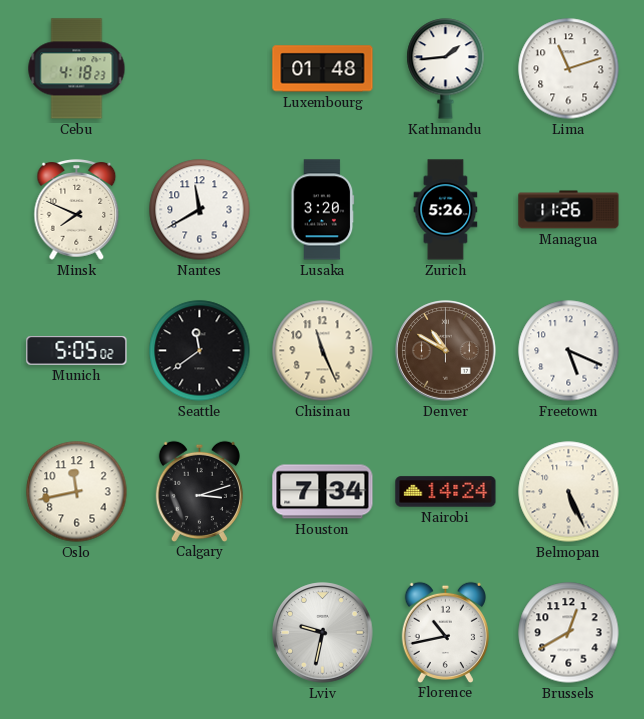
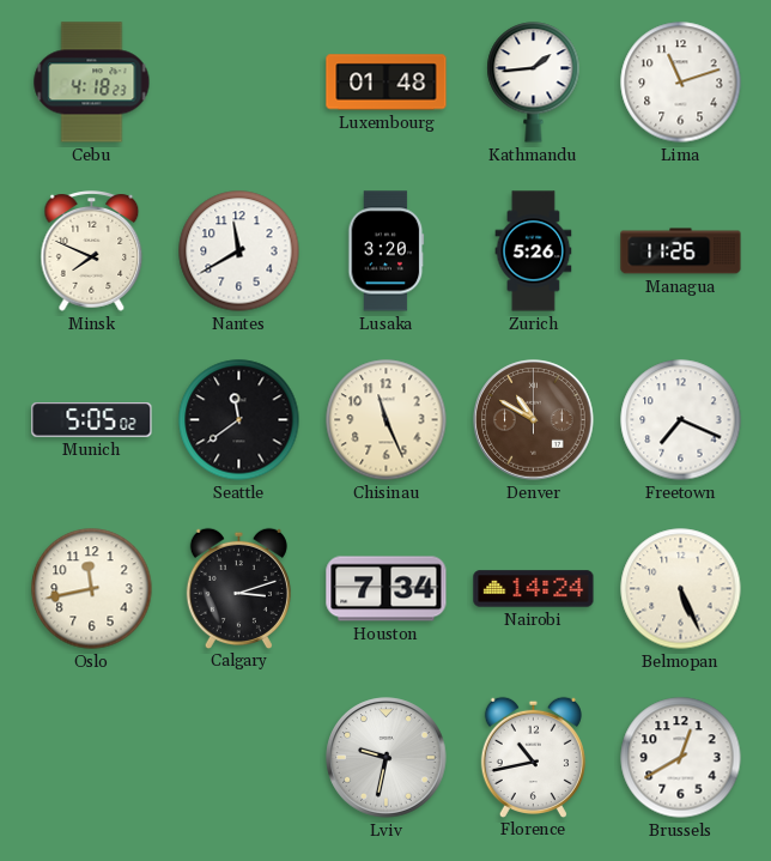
Freetown: 5:19 -> 7:19 (681, 420)
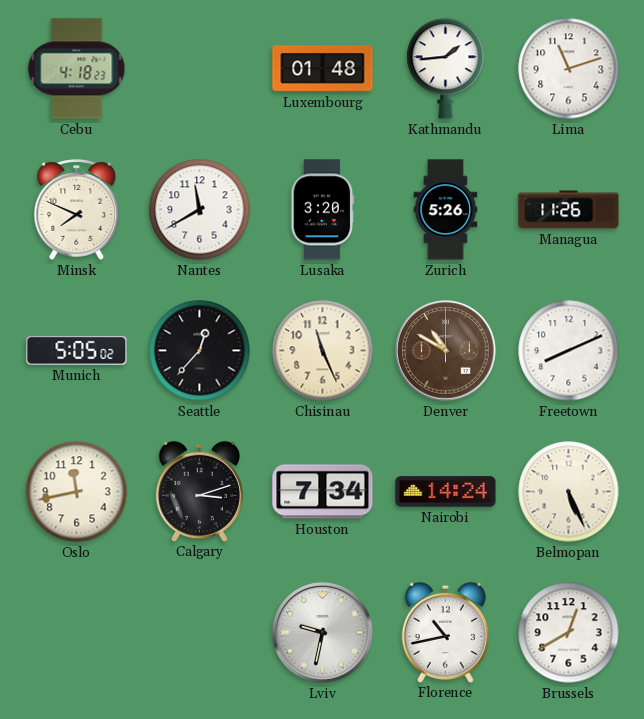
Seattle: 11:39 -> 12:37 (200, 351)
Freetown: 7:19 -> 8:11 (569, 351)
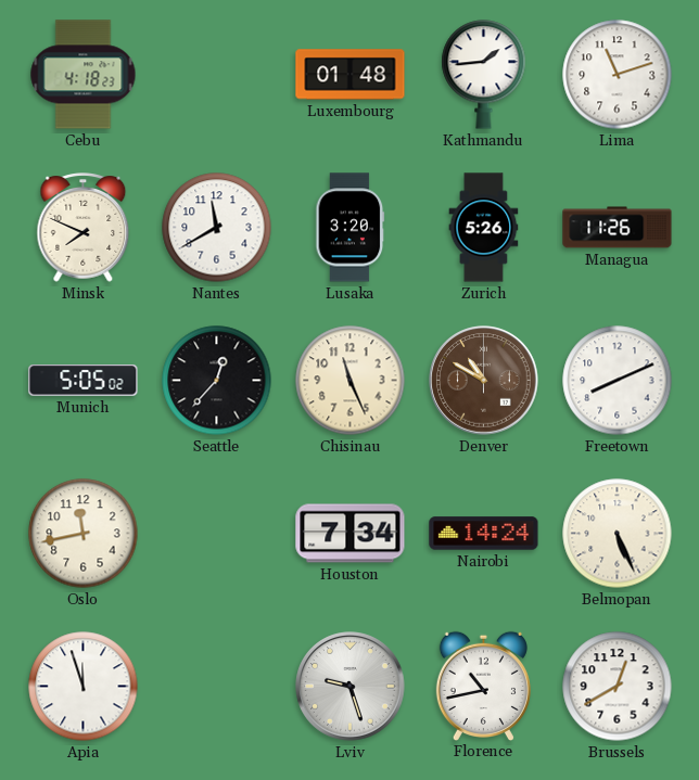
Calgary: 3:12 -> none (199, 491)
Apia: none -> 11:57 (84, 687)
Lviv: 9:32 -> 9:27 (351, 687)
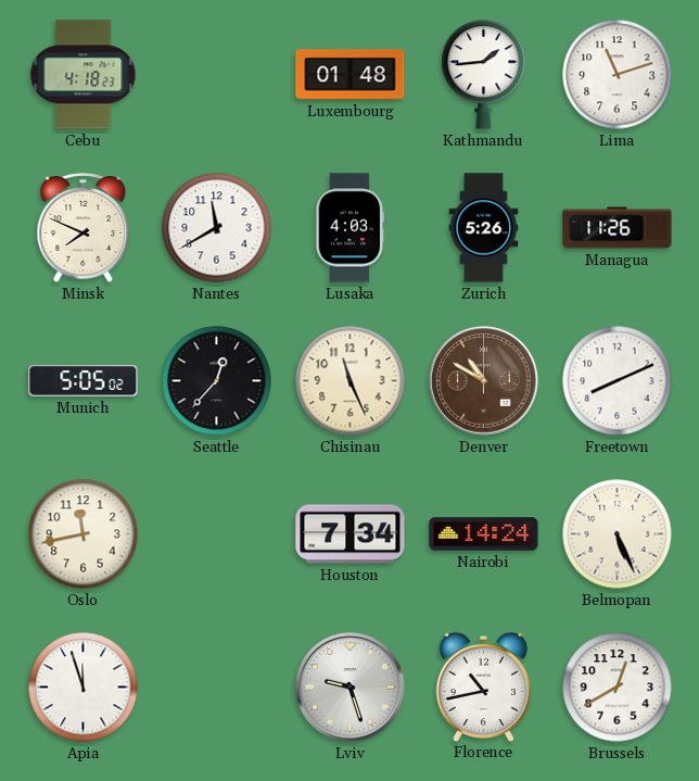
Lusaka: 3:20 -> 4:03 (351, 228)
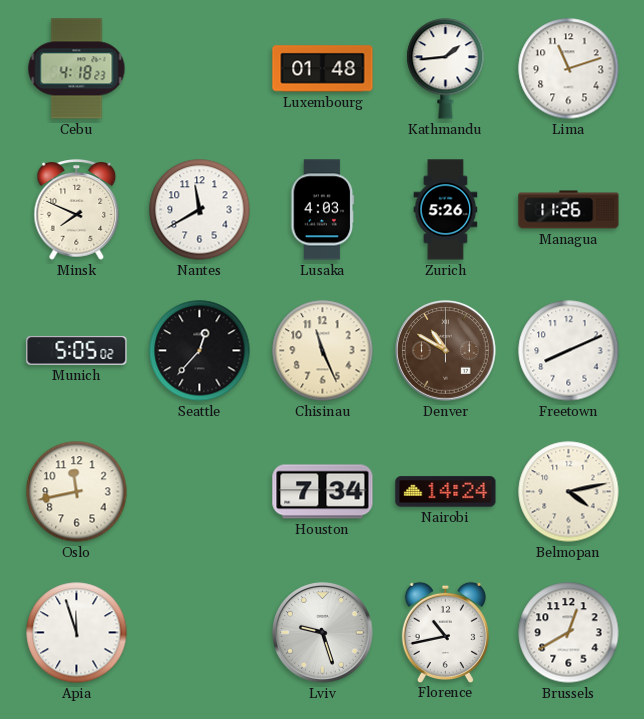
Belmopan: 5:26 -> 4:13 (569, 492)
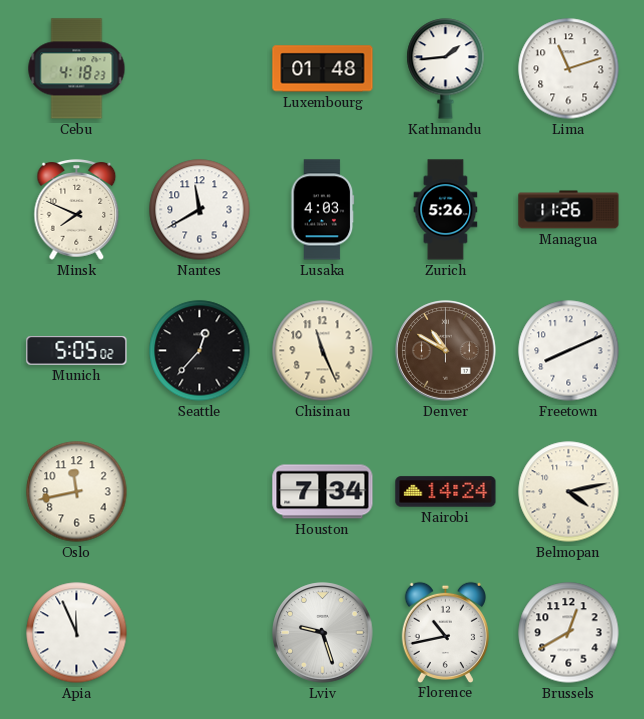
Apia: 11:57 -> 11:56 (77, 633)
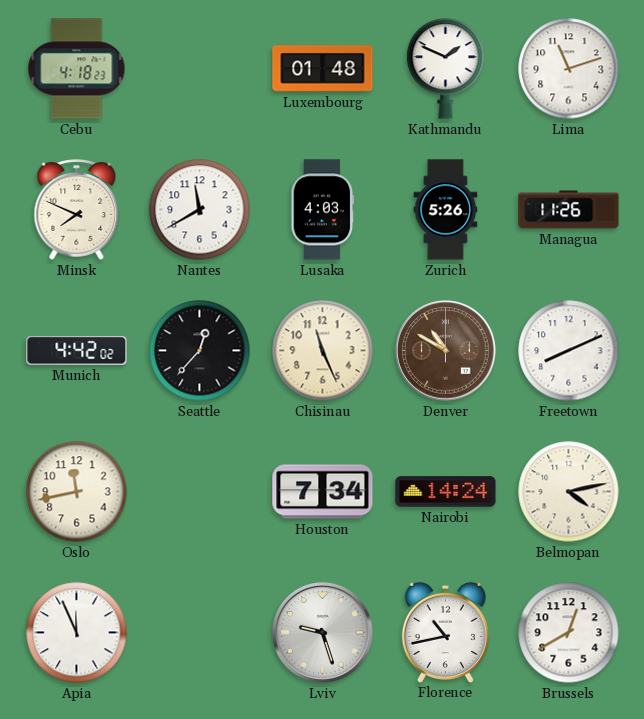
Kathmandu: 1:44 -> 1:49 (446, 69)
Munich: 5:05 -> 4:42 (77, 351)
